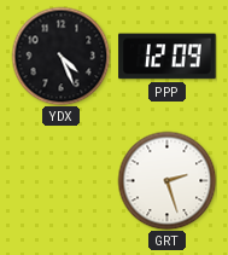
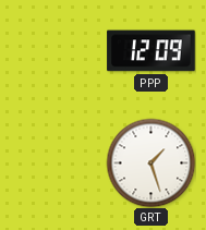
YDX: 4:26 -> none (60, 56)
GRT: 2:27 -> 1:27 (150, 162)
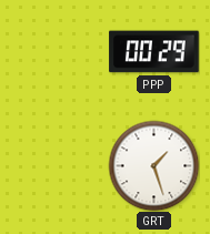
PPP: 12:09 -> 00:29 (154, 52)
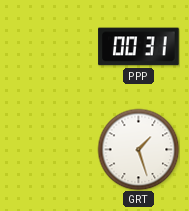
PPP: 00:29 -> 00:31 (139, 47)
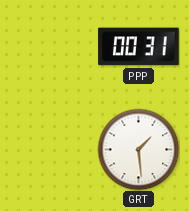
GRT: 1:27 -> 1:29 (138, 149)
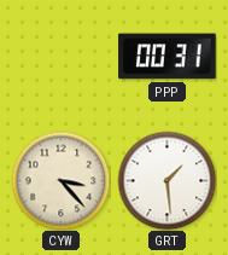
CYW: none -> 3:23 (60, 180)
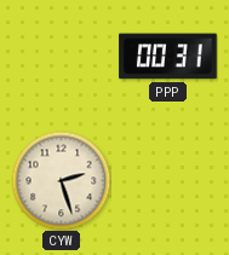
CYW: 3:23 -> 2:27 (61, 180)
GRT: 1:29 -> none (166, 180)
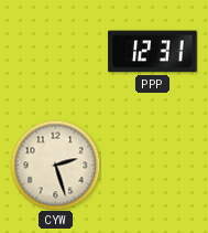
PPP: 00:31 -> 12:31 (153, 52)
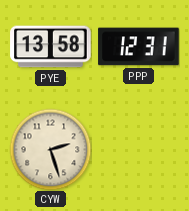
PYE: none -> 13:58 (51, 47)
